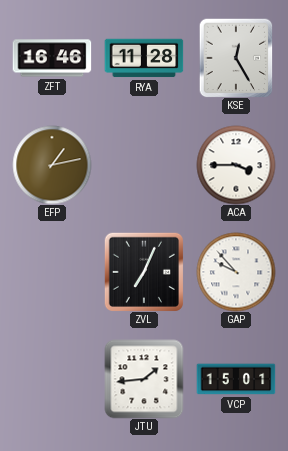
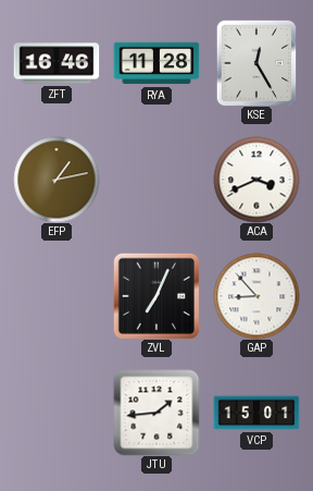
ACA: 3:45 -> 3:41 (256, 180)
GAP: 9:53 -> 8:53 (256, 296)
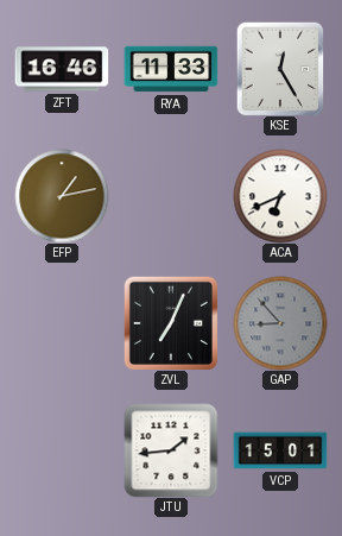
RYA: 11:28 -> 11:33 (171, 69)
ACA: 3:41 -> 6:41 (280, 196)
GAP dial: white -> grey (280, 323)
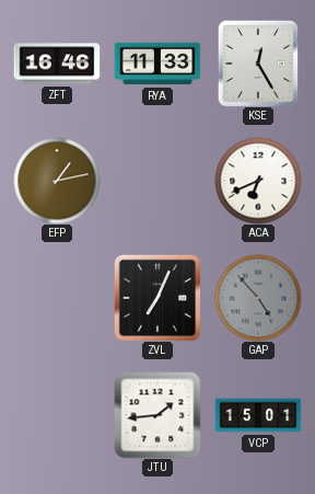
GAP: 8:53 -> 4:53 (258, 298)
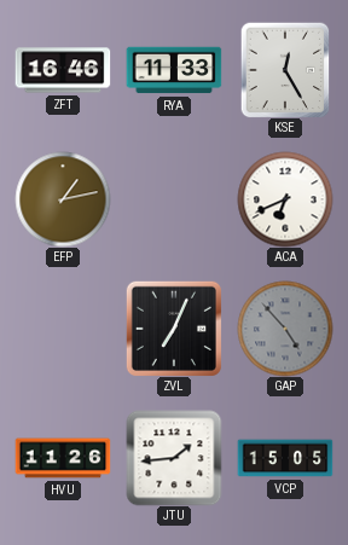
HVU: none -> 11:26 (63, 458)
VCP: 15:01 -> 15:05 (285, 458)
